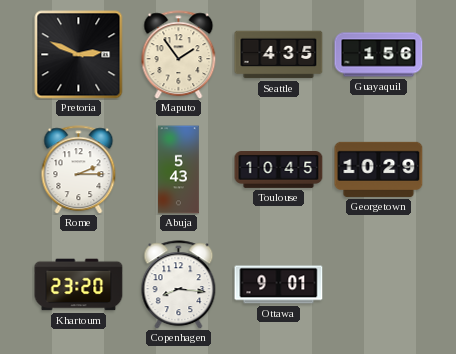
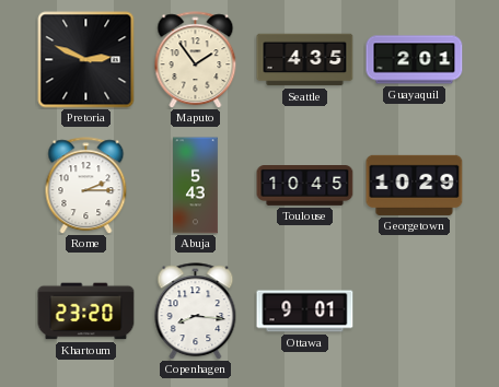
Guayaquil: 1:56 -> 2:01 (415, 60)
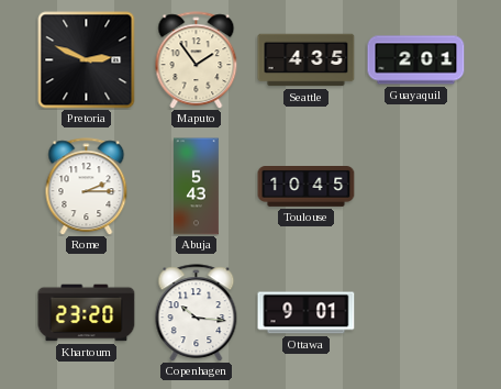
Georgetown: 10:29 -> none (415, 185)
Copenhagen: 8:16 -> 10:16 (197, 313)
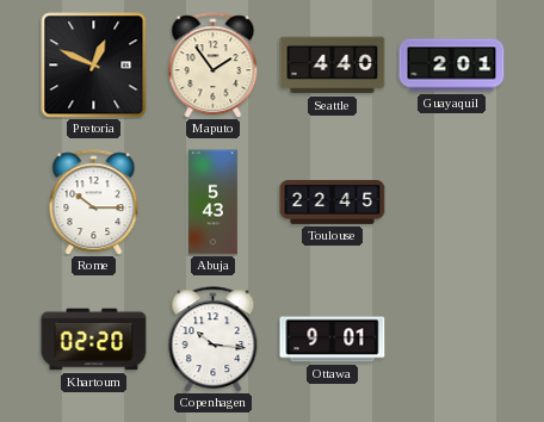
Pretoria: 2:49 -> 12:49 (94, 66)
Seattle: 4:35 -> 4:40 (333, 66)
Rome: 2:15 -> 10:15 (94, 203)
Toulouse: 10:45 -> 22:45 (333, 203)
Khartoum: 23:20 -> 02:20 (94, 340)
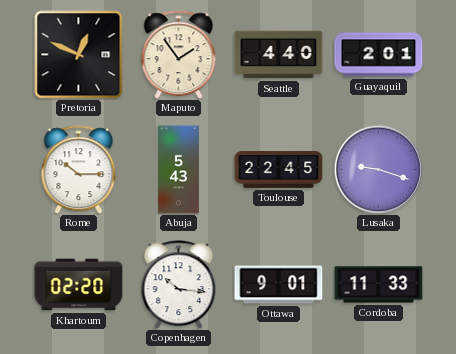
Lusaka: none -> 9:18 (378, 169)
Cordoba: none -> 11:33 (379, 285)
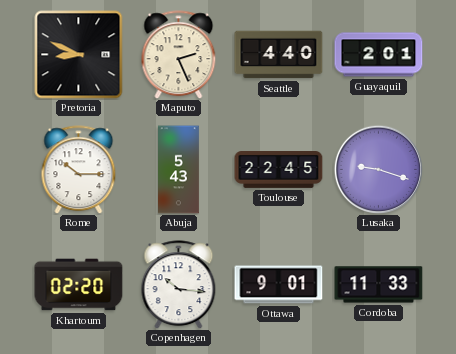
Pretoria: 12:49 -> 8:49 (79, 55)
Maputo: 1:54 -> 2:26 (179, 55)
